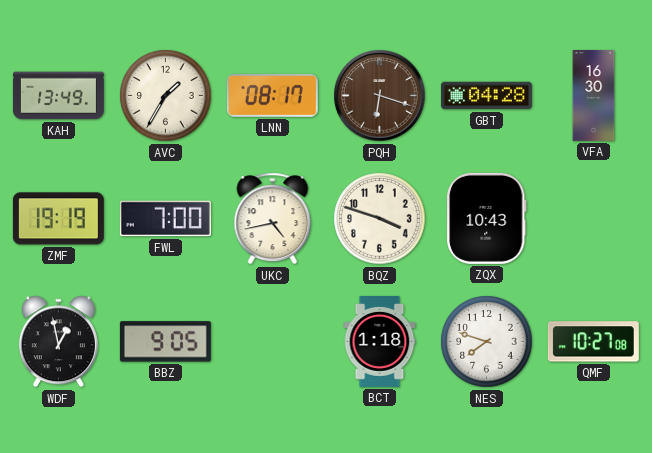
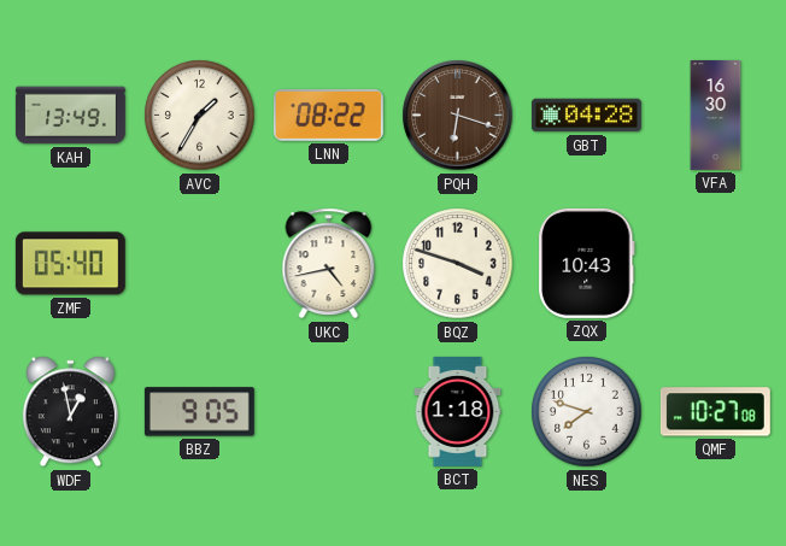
LNN: 08:17 -> 08:22 (328, 115)
ZMF: 19:19 -> 05:40 (70, 264)
FWL: 7:00 -> none (165, 219)
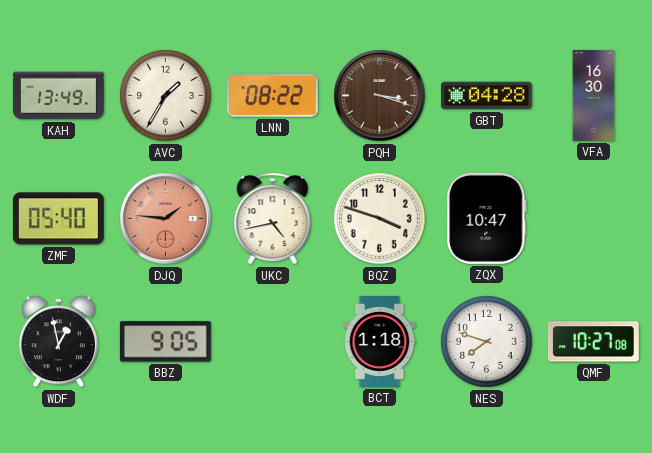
PQH: 6:18 -> 3:18 (380, 96)
DJQ: none -> 1:46 (166, 219)
ZQX: 10:43 -> 10:47 (487, 218)
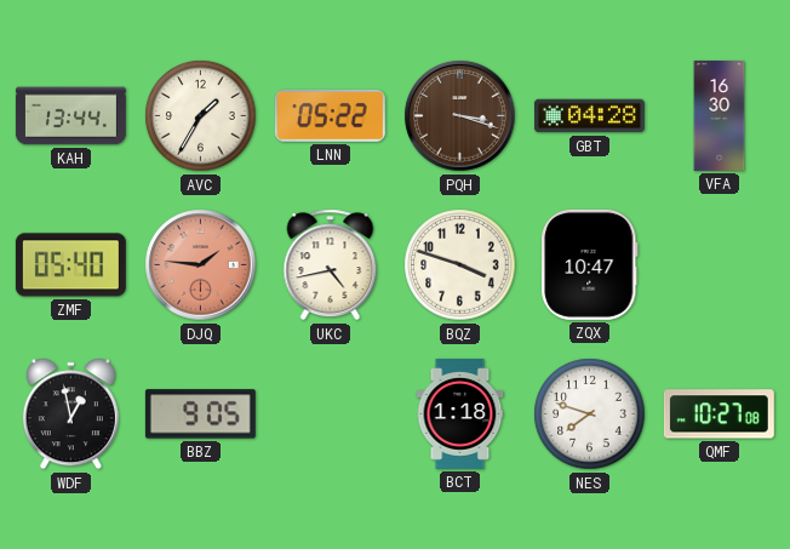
KAH: 13:49 -> 13:44 (70, 116)
LNN: 08:22 -> 05:22 (330, 115)
